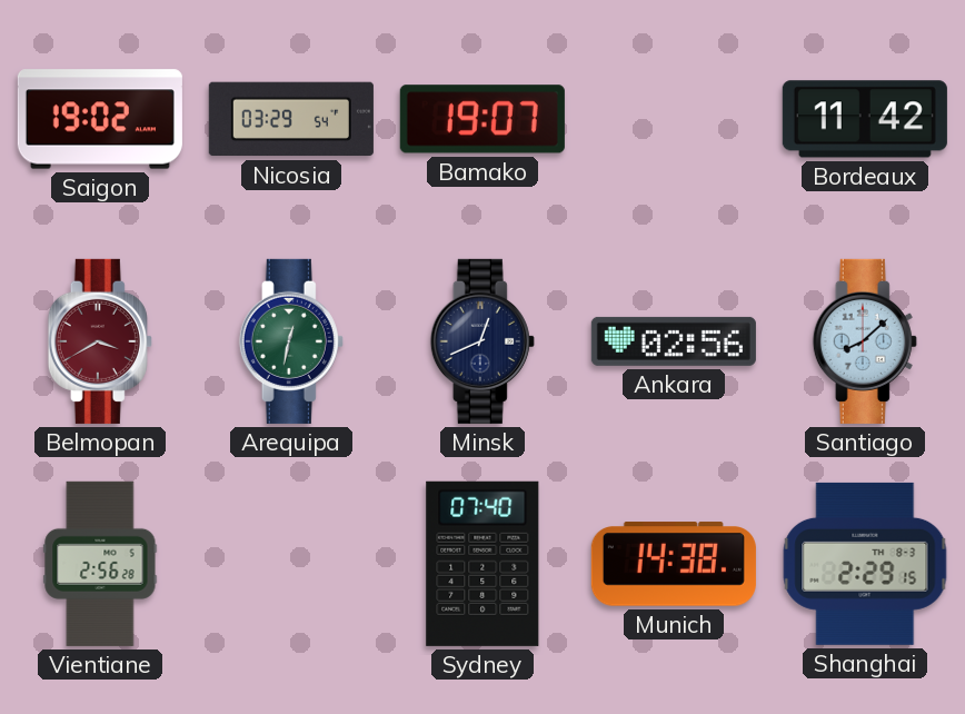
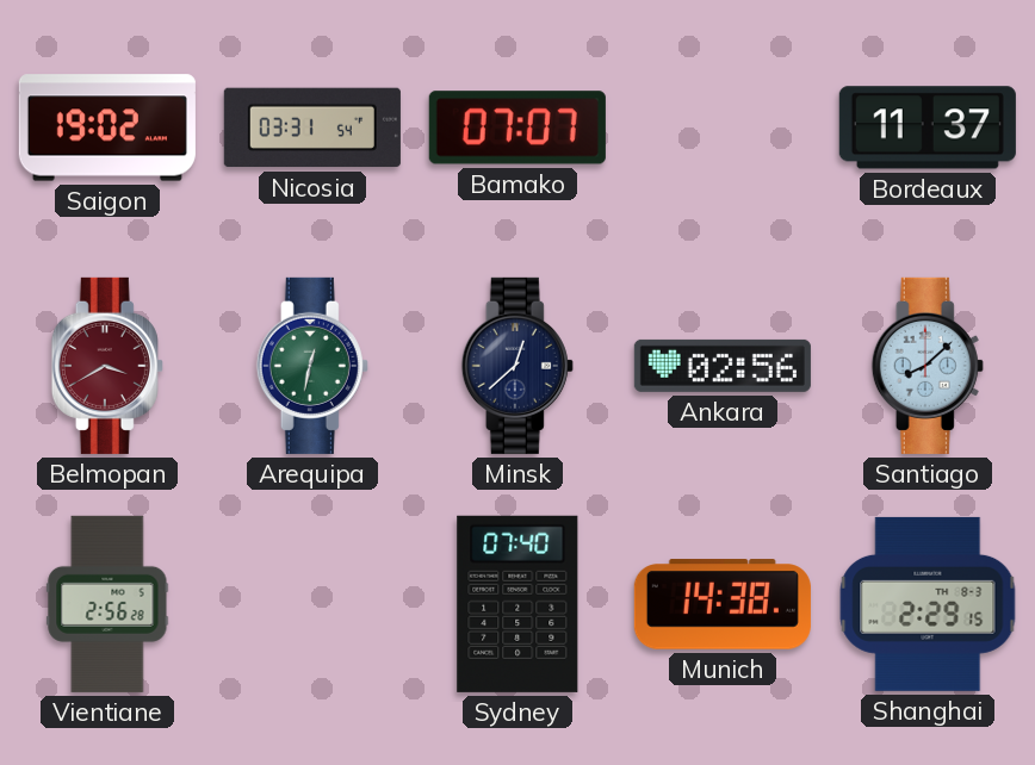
Nicosia: 03:29 -> 03:31 (312, 128)
Bamako: 19:07 -> 07:07 (517, 128)
Bordeaux: 11:42 -> 11:37 (928, 128)
Minsk: 12:41 -> 12:38 (517, 366)
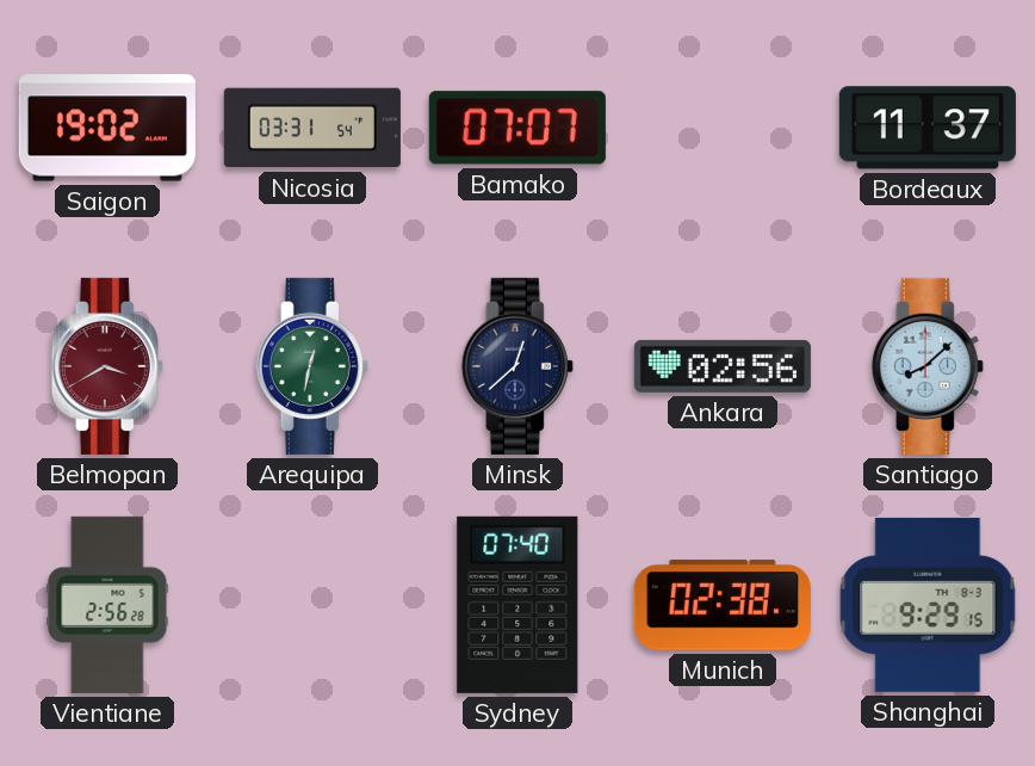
Munich: 14:38 -> 02:38 (723, 605)
Shanghai: 2:29 -> 9:29 (928, 605)
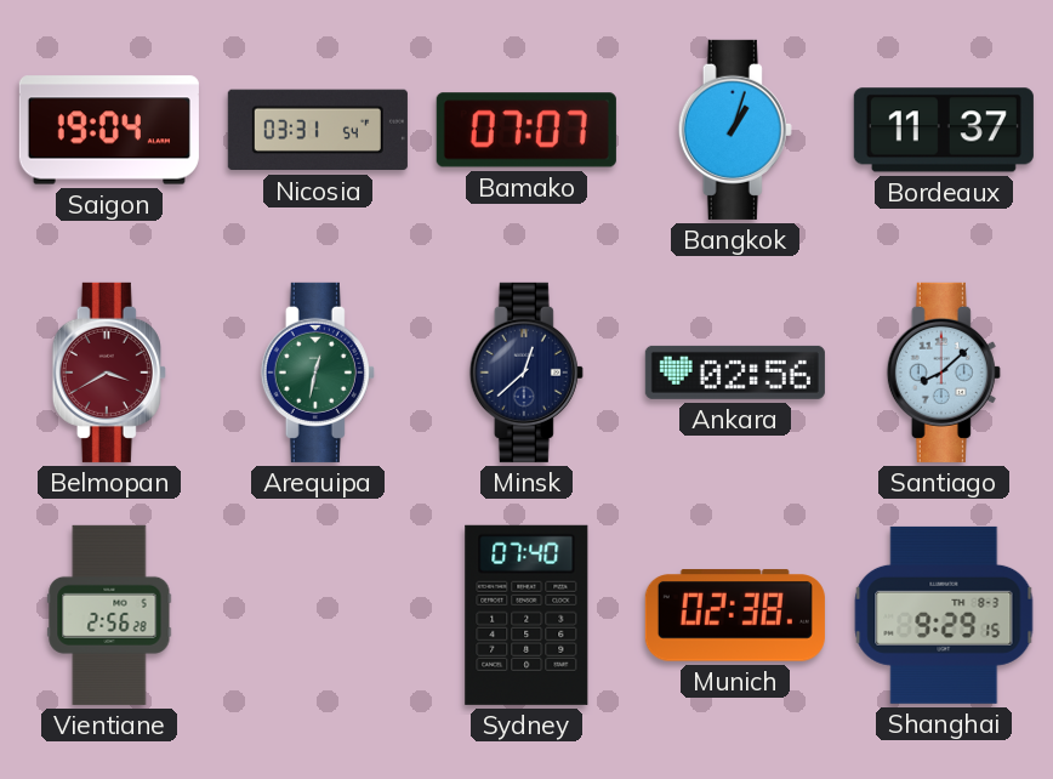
Saigon: 19:02 -> 19:04 (109, 130)
Bangkok: none -> 1:03 (735, 130)
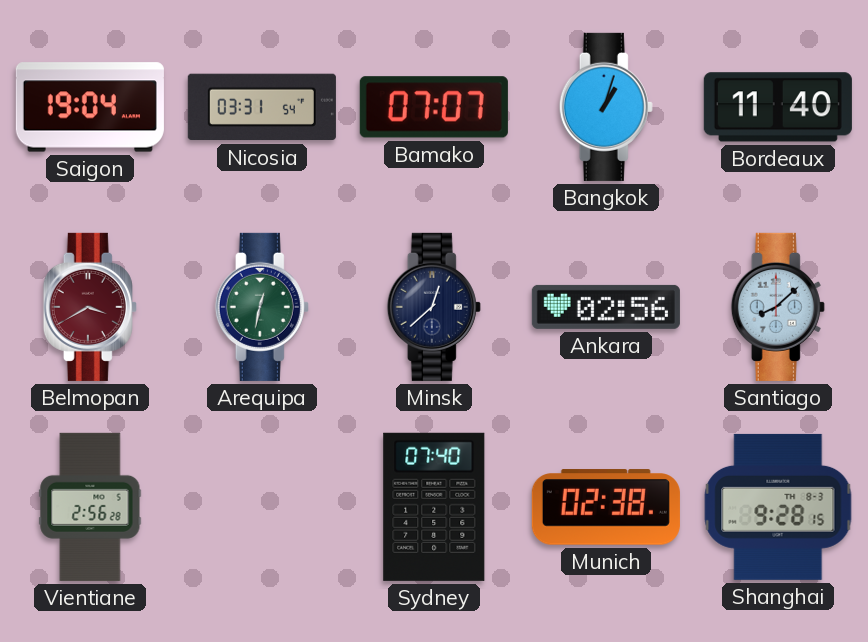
Bordeaux: 11:37 -> 11:40 (778, 107)
Shanghai: 9:29 -> 9:28 (778, 507)
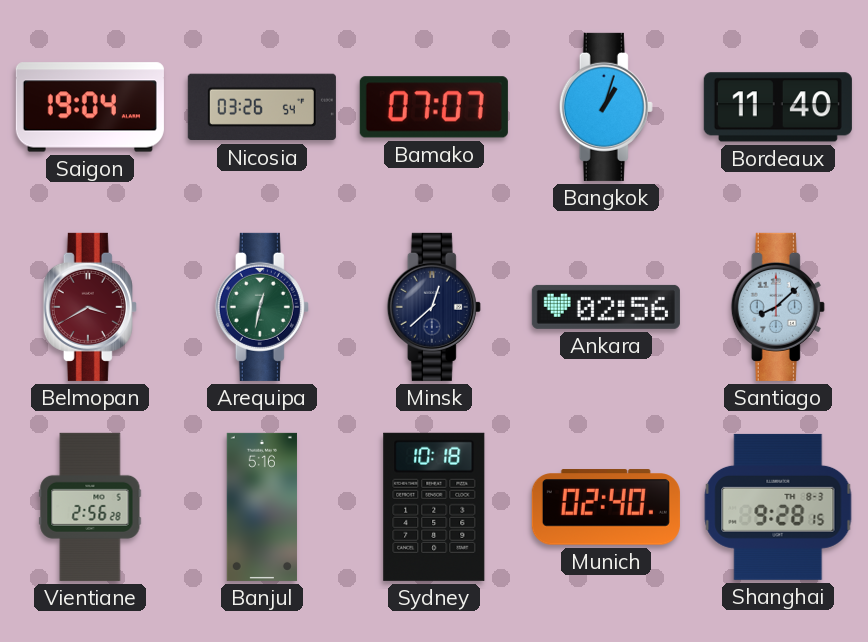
Nicosia: 03:31 -> 03:26 (262, 107)
Banjul: none -> 5:16 (262, 507)
Sydney: 07:40 -> 10:18 (434, 507)
Munich: 02:38 -> 02:40 (606, 507)
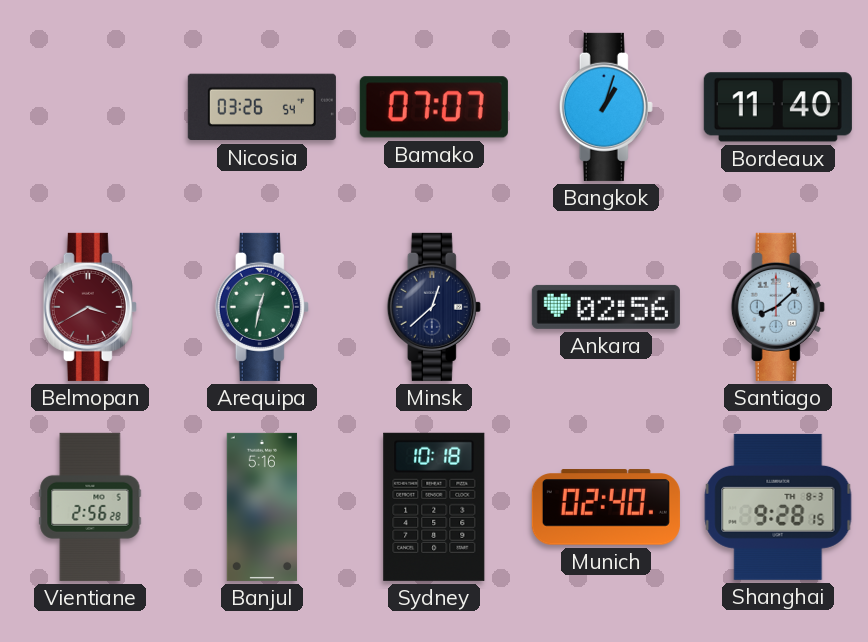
Saigon: 19:04 -> none (90, 107)
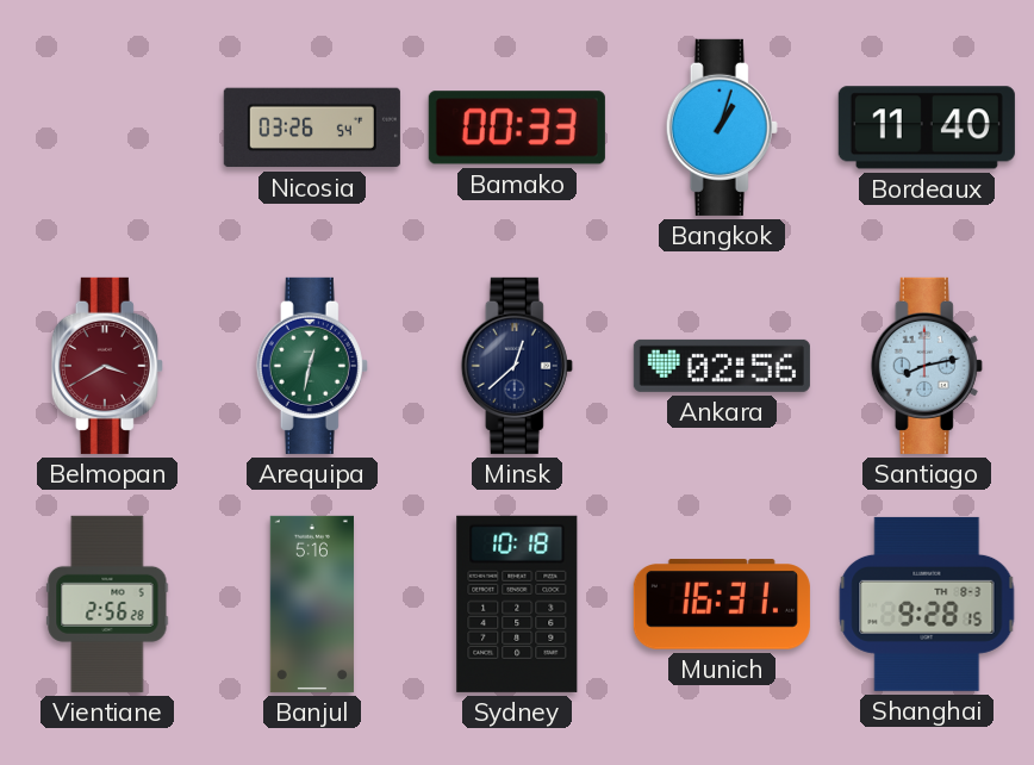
Bamako: 07:07 -> 00:33 (517, 128)
Santiago: 8:08 -> 8:13 (927, 366)
Munich: 02:40 -> 16:31 (722, 604)
